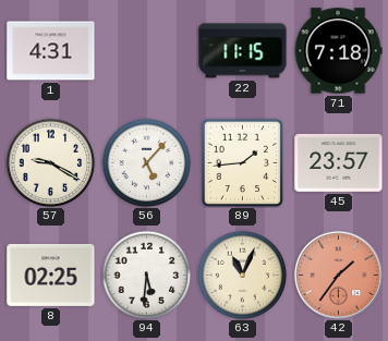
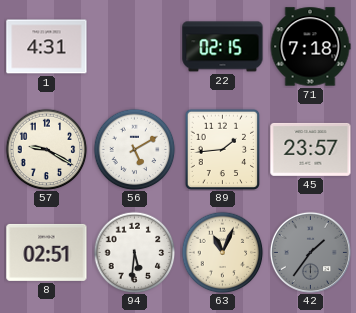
22: 11:15 -> 02:15 (223, 47)
56: 5:07 -> 5:10 (134, 149)
8: 02:25 -> 02:51 (47, 252)
42 dial: salmon -> grey (310, 252)
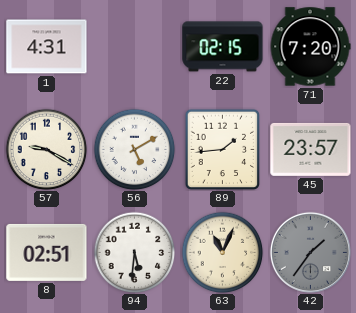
71: 7:18 -> 7:20 (310, 47)
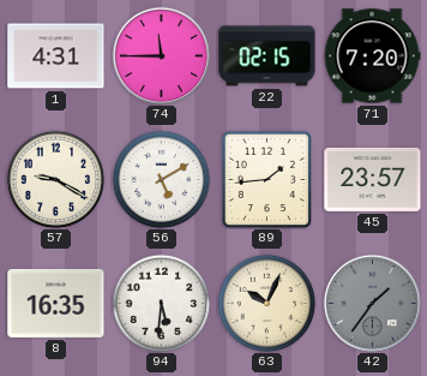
74: none -> 11:45 (161, 55)
8: 02:51 -> 16:35 (56, 303)
63: 11:04 -> 10:04 (266, 303)
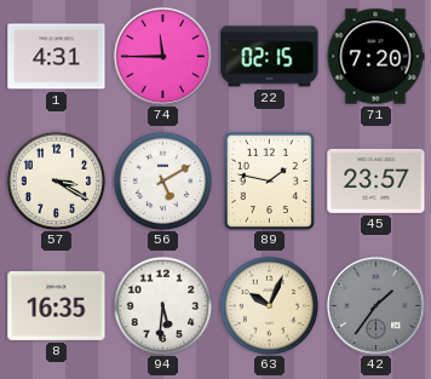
57: 9:20 -> 3:20 (56, 180)
89: 1:44 -> 1:47 (270, 180)
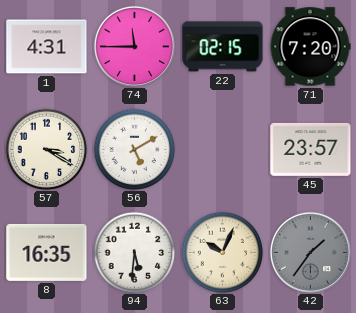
89: 1:47 -> none (270, 180)
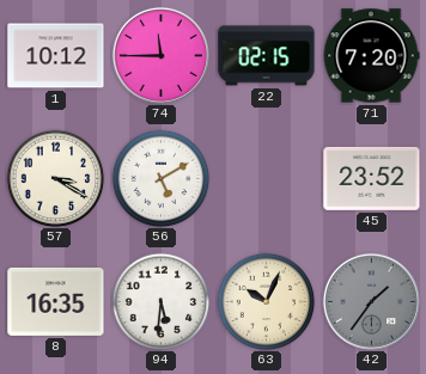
1: 4:31 -> 10:12 (56, 56)
45: 23:57 -> 23:52 (372, 178)
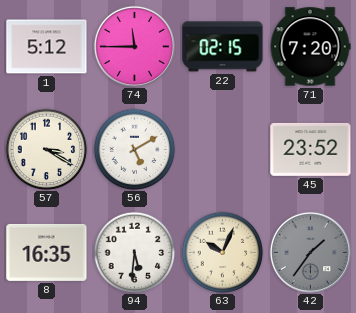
1: 10:12 -> 5:12 (47, 47)
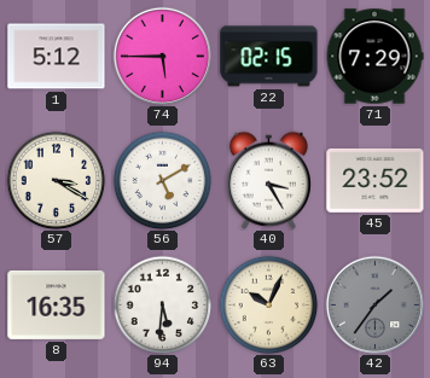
74: 11:45 -> 5:45 (162, 56)
71: 7:20 -> 7:29 (374, 57)
40: none -> 3:25 (268, 180)
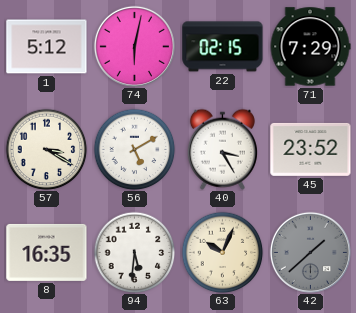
74: 5:45 -> 6:02 (134, 46)
42: 1:36 -> 1:38 (310, 252)
